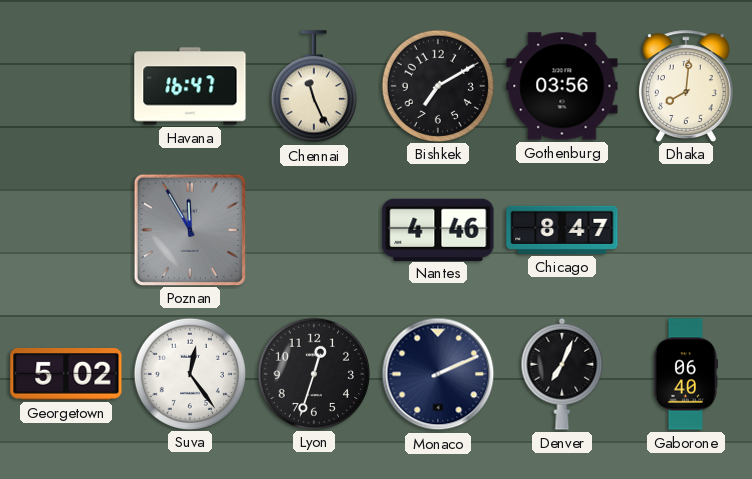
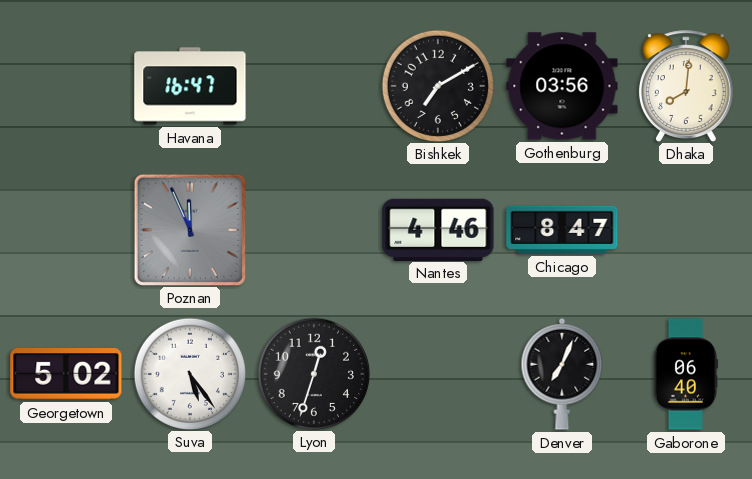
Chennai: 11:26 -> none (314, 87)
Poznan: 11:55 -> 11:56 (189, 229)
Suva: 12:24 -> 5:24 (189, 373)
Monaco: 2:11 -> none (438, 374)
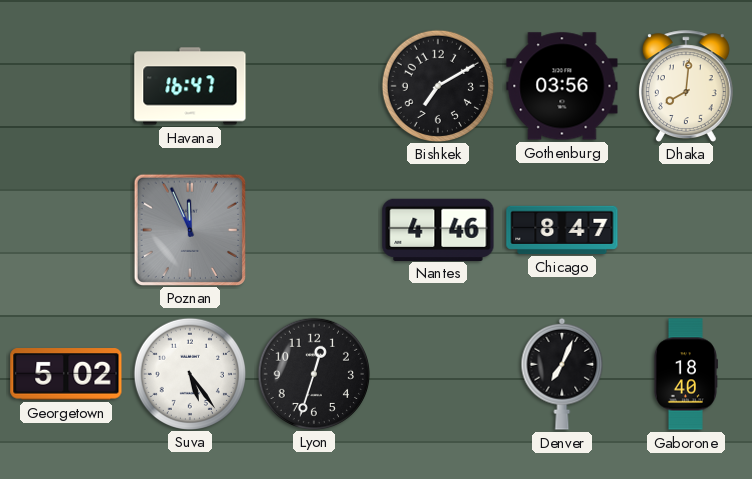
Gaborone: 06:40 -> 18:40 (685, 374)
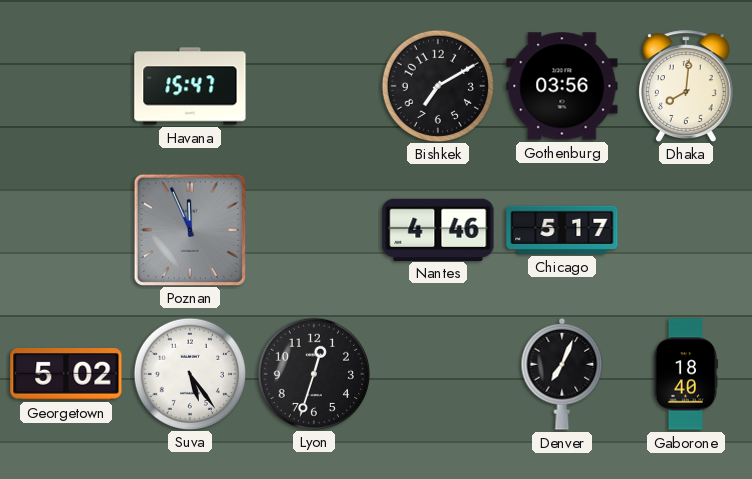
Havana: 16:47 -> 15:47 (190, 86)
Chicago: 8:47 -> 5:17 (562, 230)
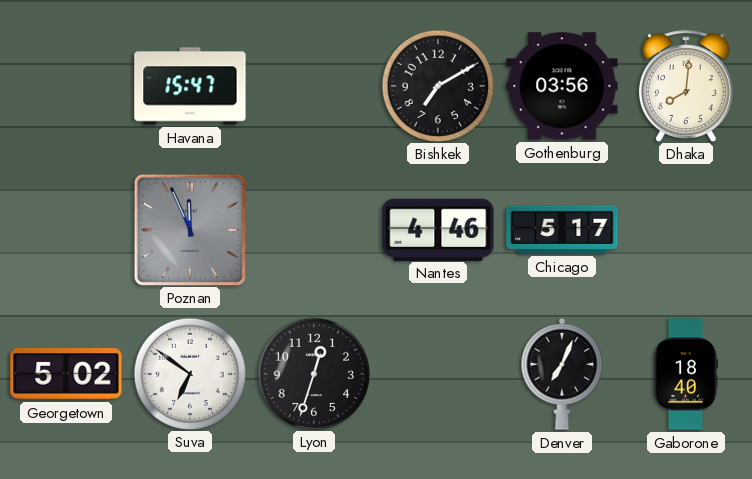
Suva: 5:24 -> 6:51 (189, 373)
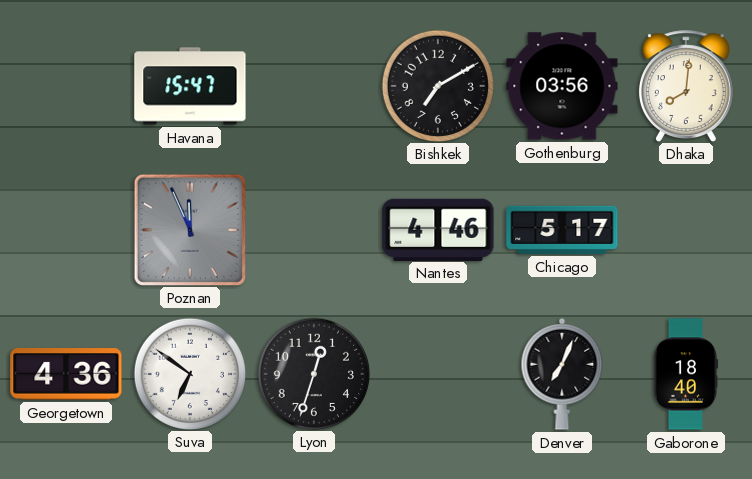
Georgetown: 5:02 -> 4:36 (66, 374)
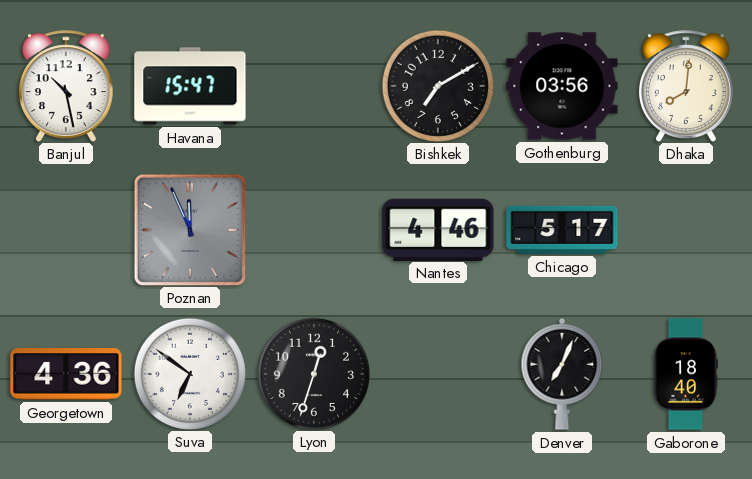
Banjul: none -> 10:28 (66, 86)
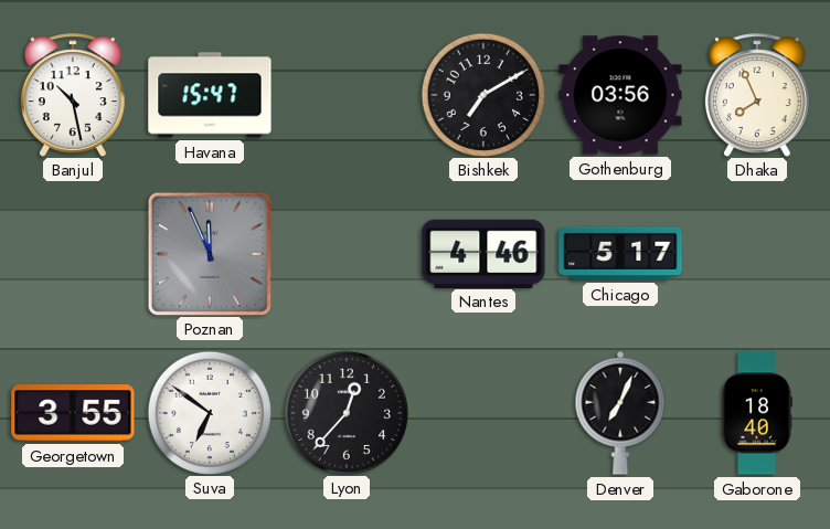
Dhaka: 8:01 -> 7:56 (757, 95)
Georgetown: 4:36 -> 3:55 (73, 413)
Lyon: 12:33 -> 12:37 (345, 412)
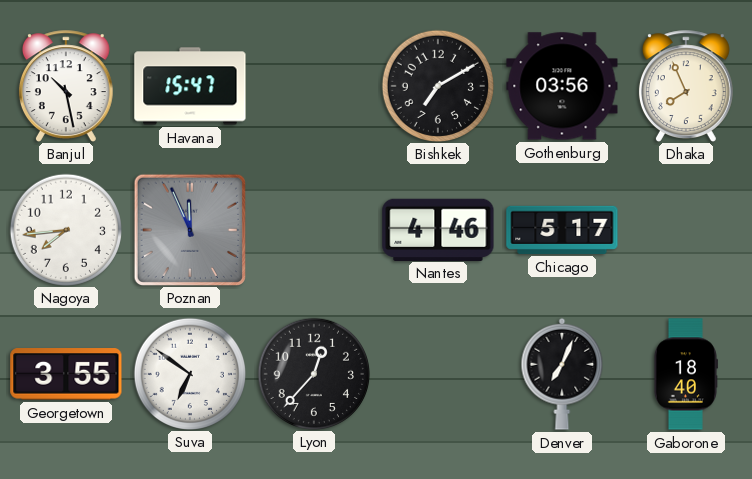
Nagoya: none -> 7:44 (65, 229)
